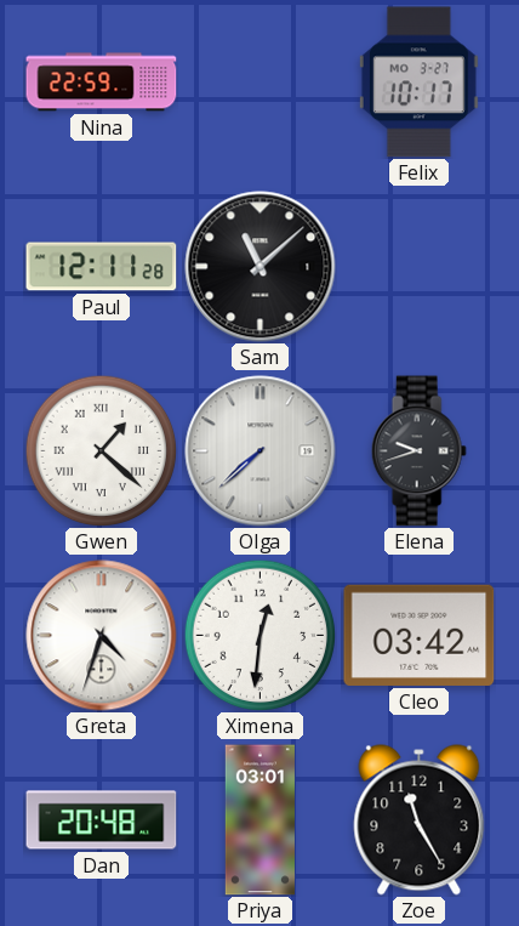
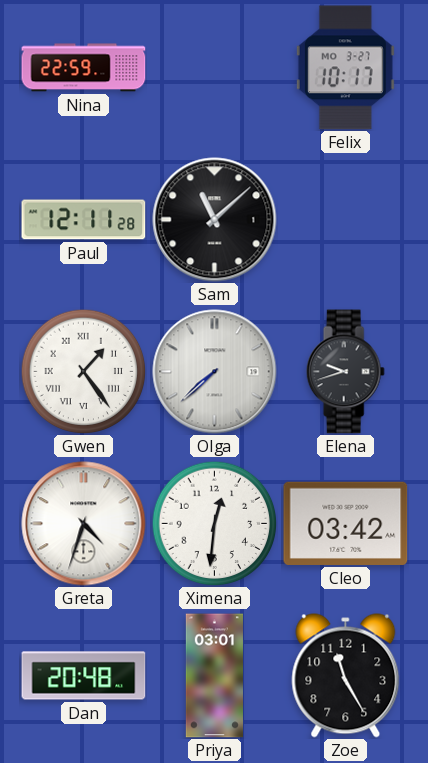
Gwen: 1:22 -> 1:24 (83, 371)
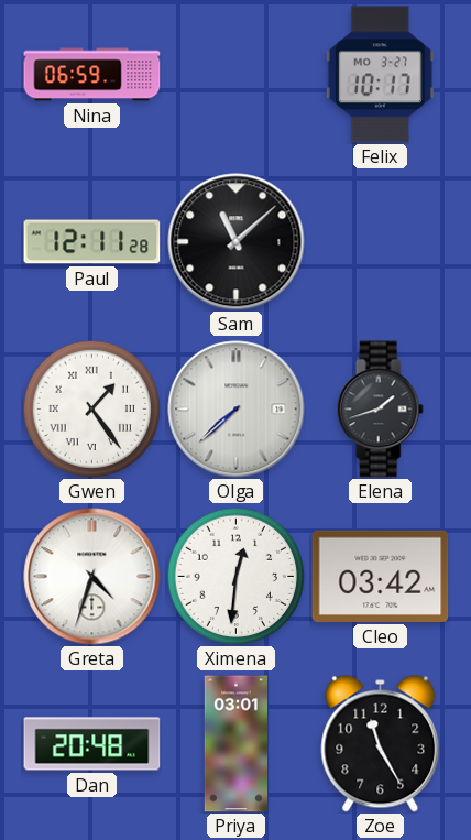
Nina: 22:59 -> 06:59 (92, 75)
Elena: 9:42 -> 1:42 (380, 410)
